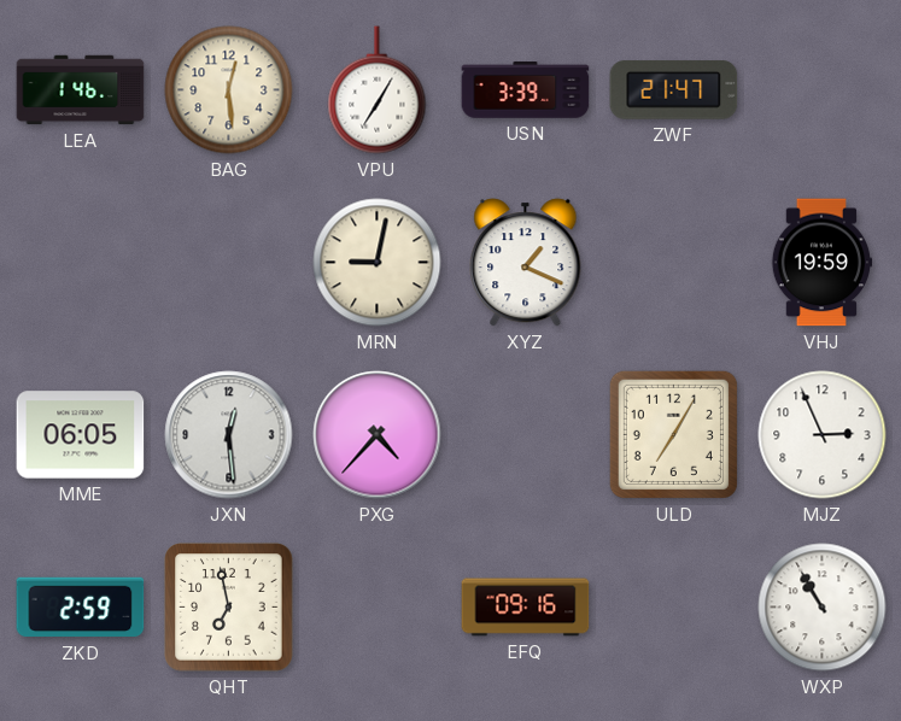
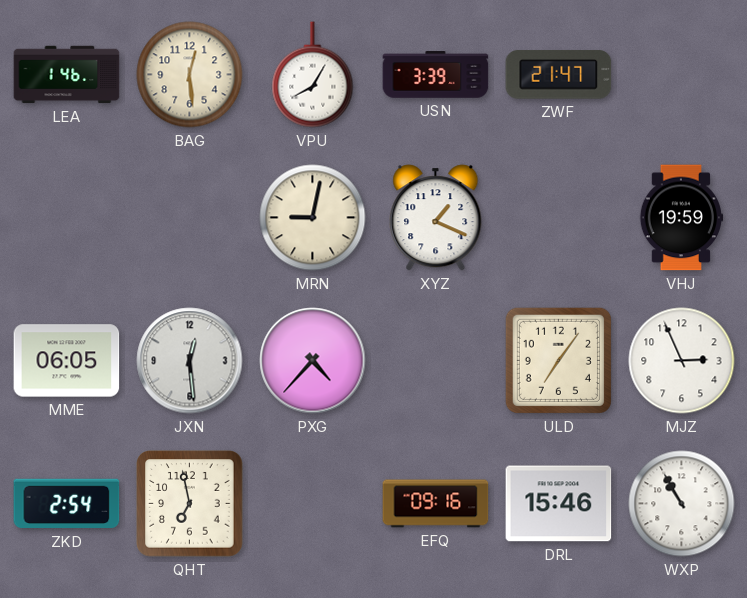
VPU: 7:05 -> 8:05 (313, 75)
ULD: 7:05 -> 7:06 (558, 360)
ZKD: 2:59 -> 2:54 (67, 504)
DRL: none -> 15:46 (559, 504)
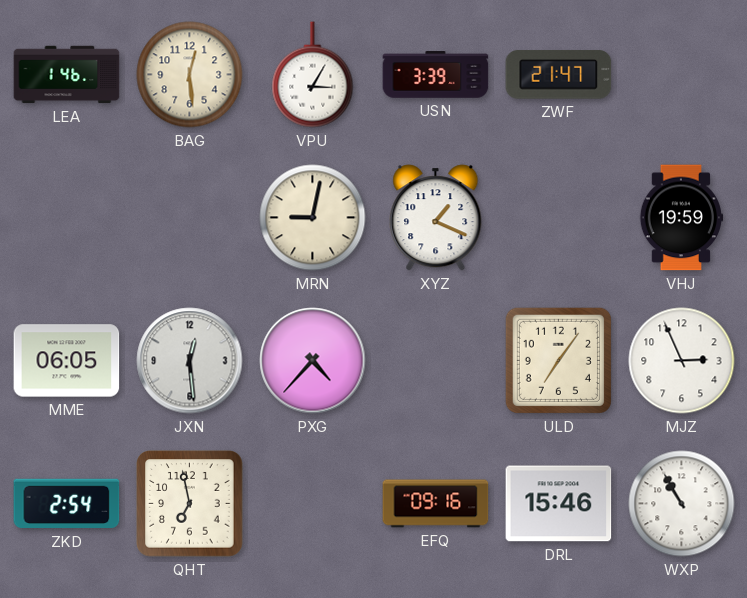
VPU: 8:05 -> 3:05 (313, 75)
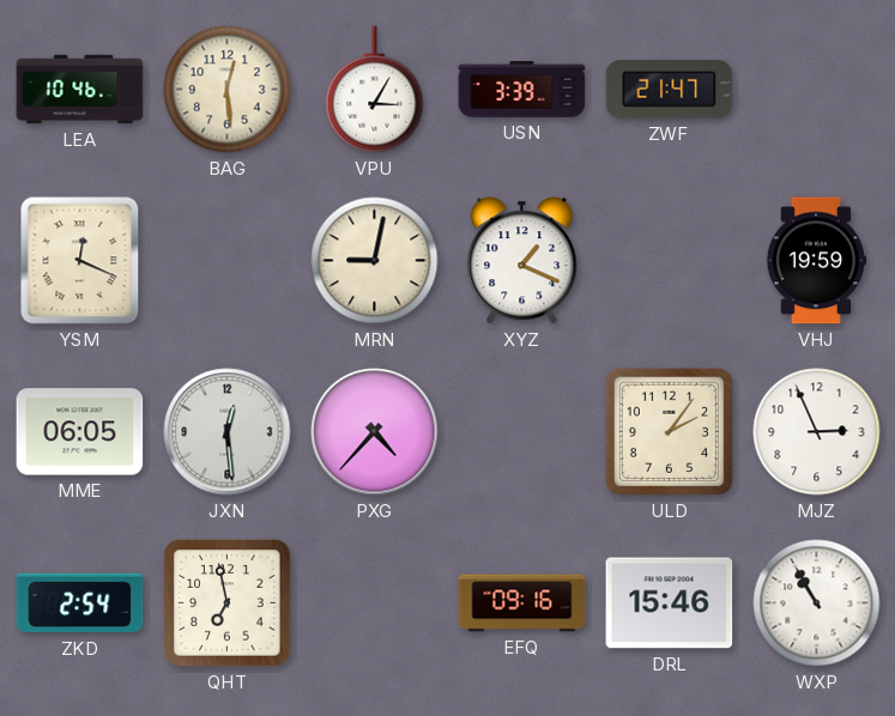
LEA: 1:46 -> 10:46 (80, 90)
YSM: none -> 12:19 (80, 261)
ULD: 7:06 -> 2:06 (669, 431)
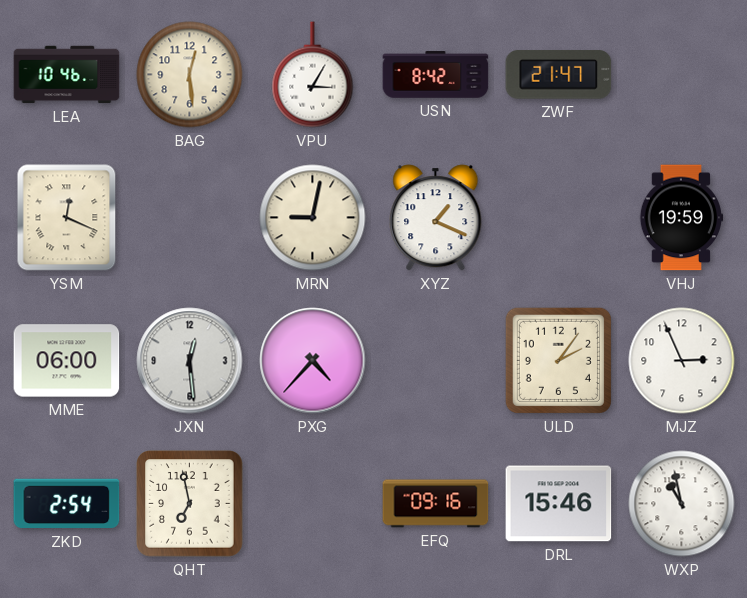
USN: 3:39 -> 8:42 (436, 75)
MME: 06:05 -> 06:00 (67, 361)
WXP: 10:55 -> 10:58 (682, 504)
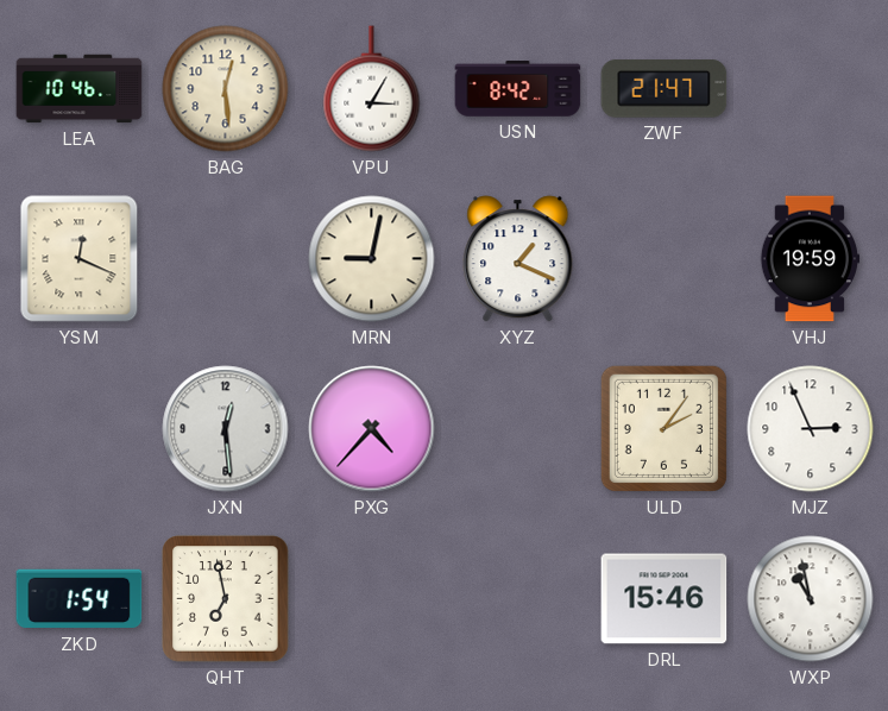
MME: 06:00 -> none (67, 361)
ZKD: 2:54 -> 1:54 (80, 599)
EFQ: 09:16 -> none (436, 504)
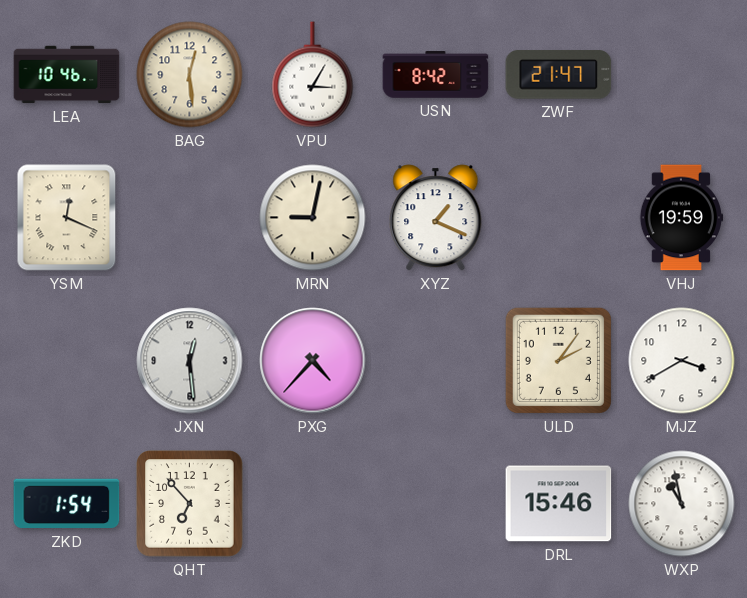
MJZ: 2:56 -> 3:40 (682, 361)
QHT: 6:58 -> 6:53 (190, 504)
